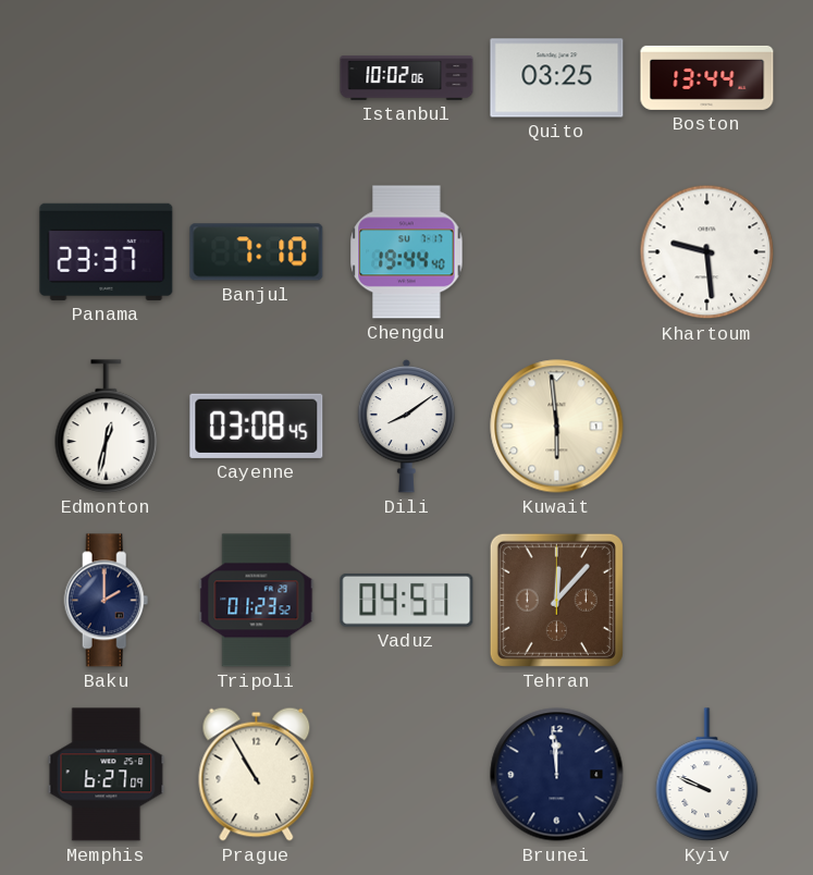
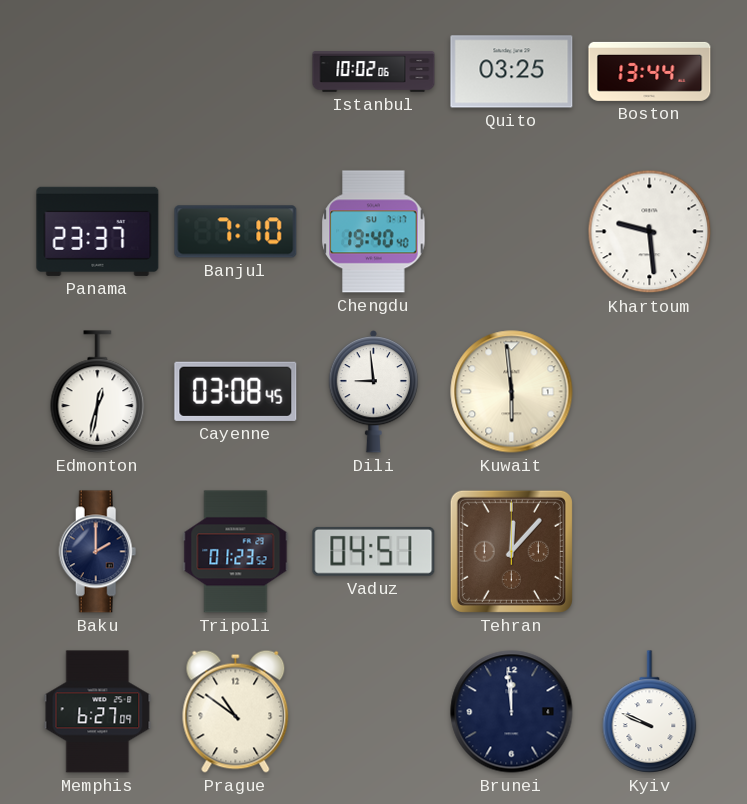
Chengdu: 19:44 -> 19:40 (374, 232)
Dili: 8:09 -> 8:59 (374, 391)
Prague: 10:55 -> 10:51 (236, 711)
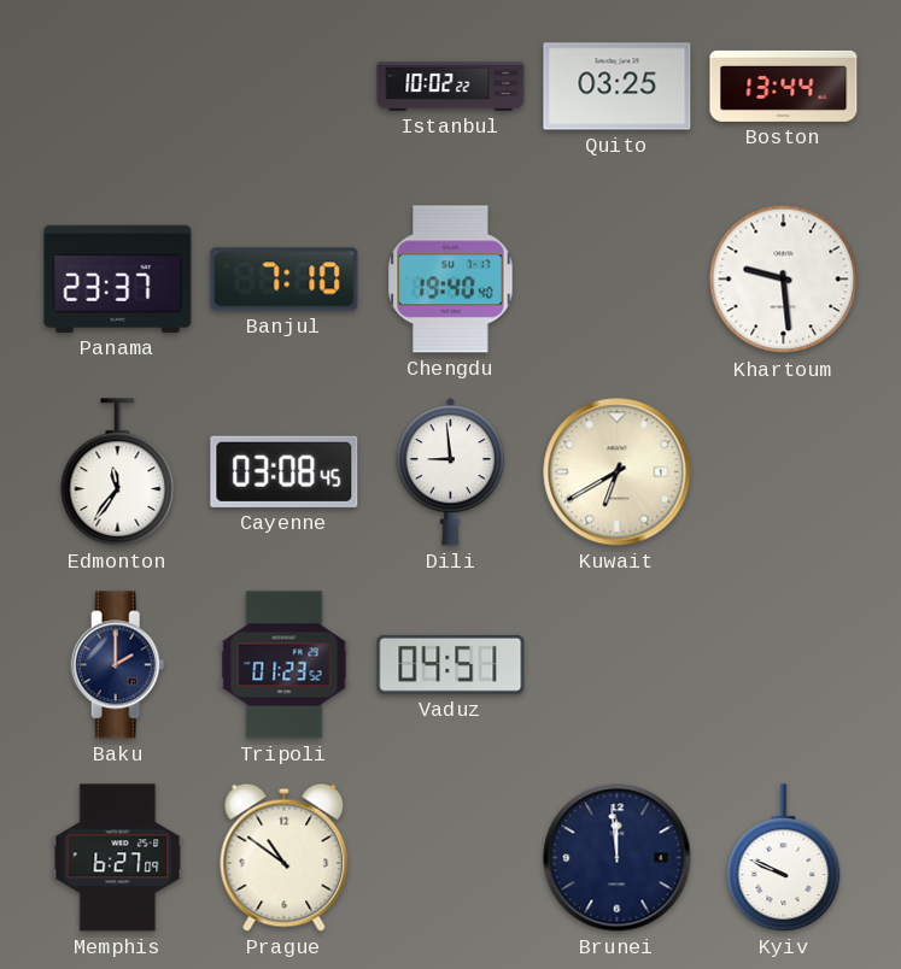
Istanbul: 10:02:06 -> 10:02:22 (451, 87)
Edmonton: 12:32 -> 11:36 (118, 472)
Kuwait: 5:59 -> 6:40 (618, 472)
Tehran: 12:07 -> none (511, 551)
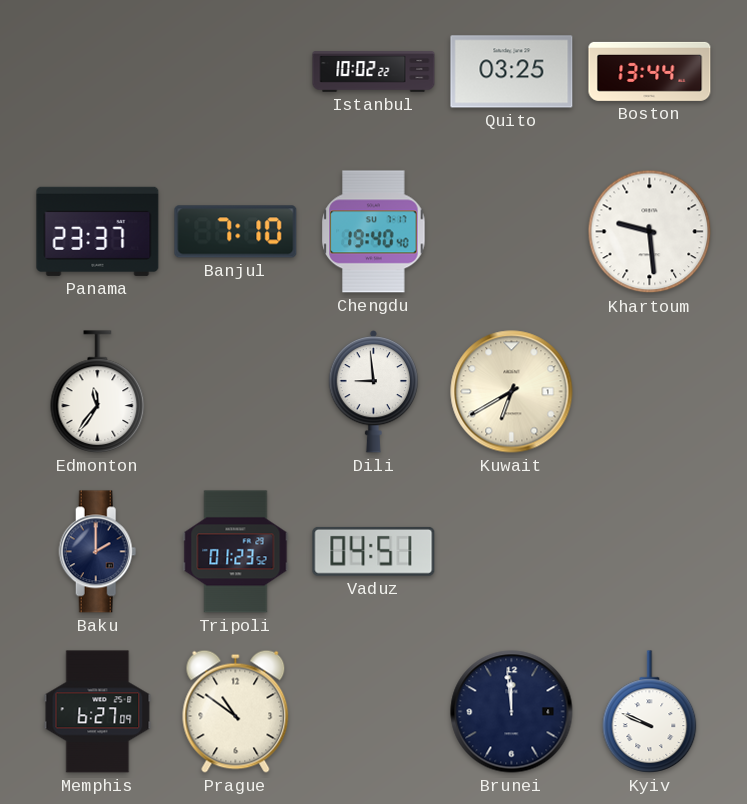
Cayenne: 03:08 -> none (285, 471)
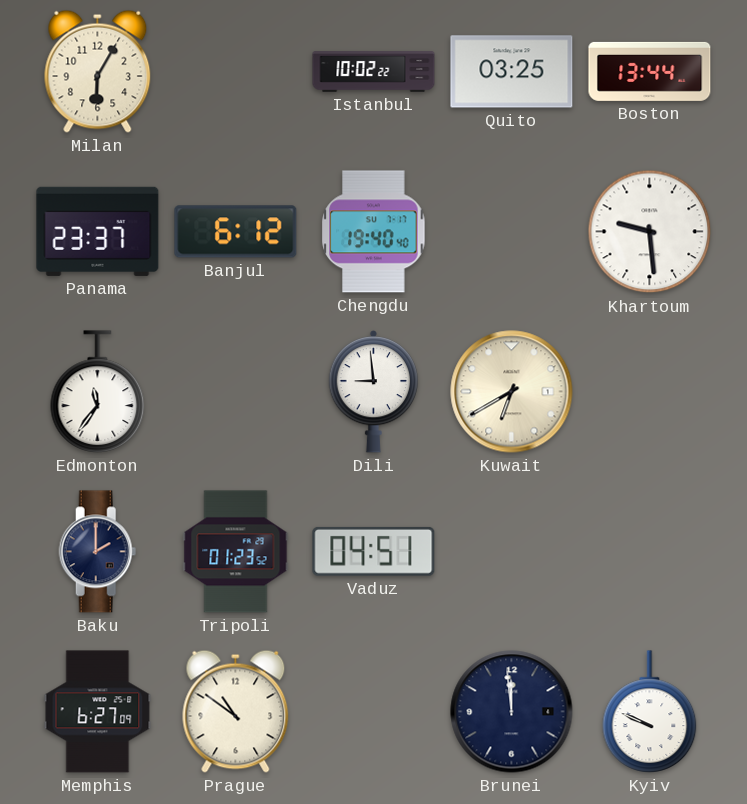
Milan: none -> 6:05 (98, 71)
Banjul: 7:10 -> 6:12 (236, 232)
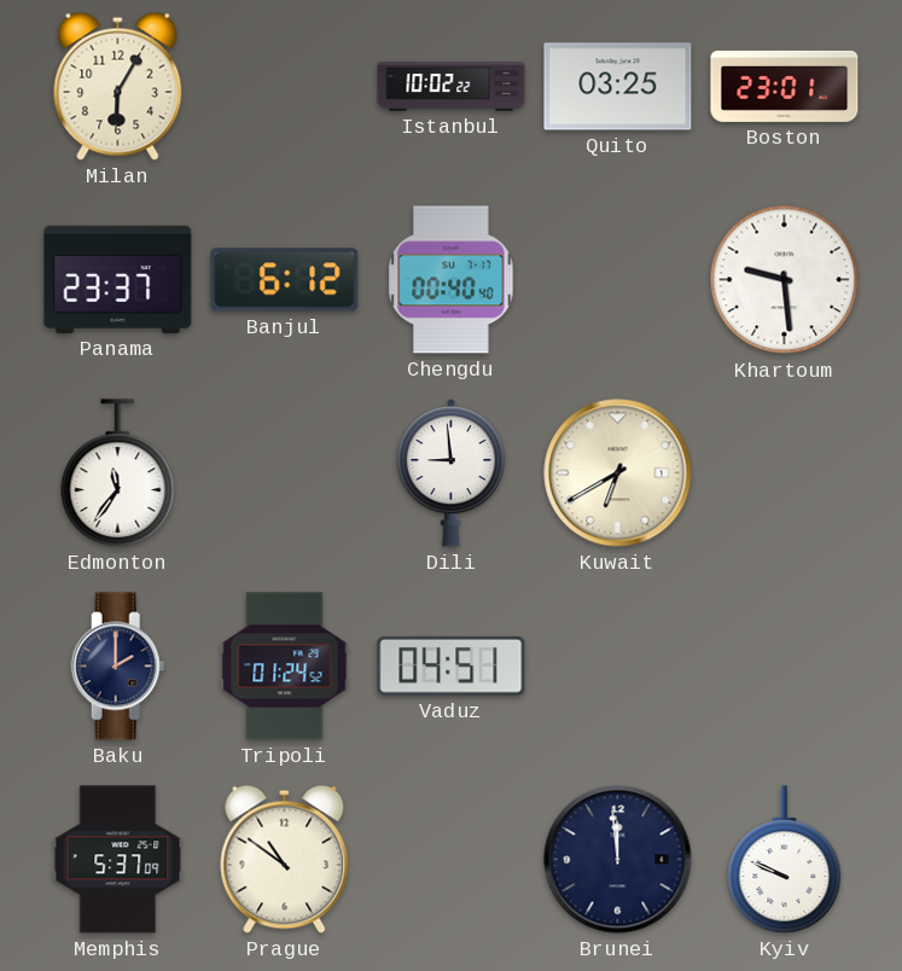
Boston: 13:44 -> 23:01 (785, 86)
Chengdu: 19:40 -> 00:40 (452, 280)
Tripoli: 01:23 -> 01:24 (285, 667)
Memphis: 6:27 -> 5:37 (118, 860)
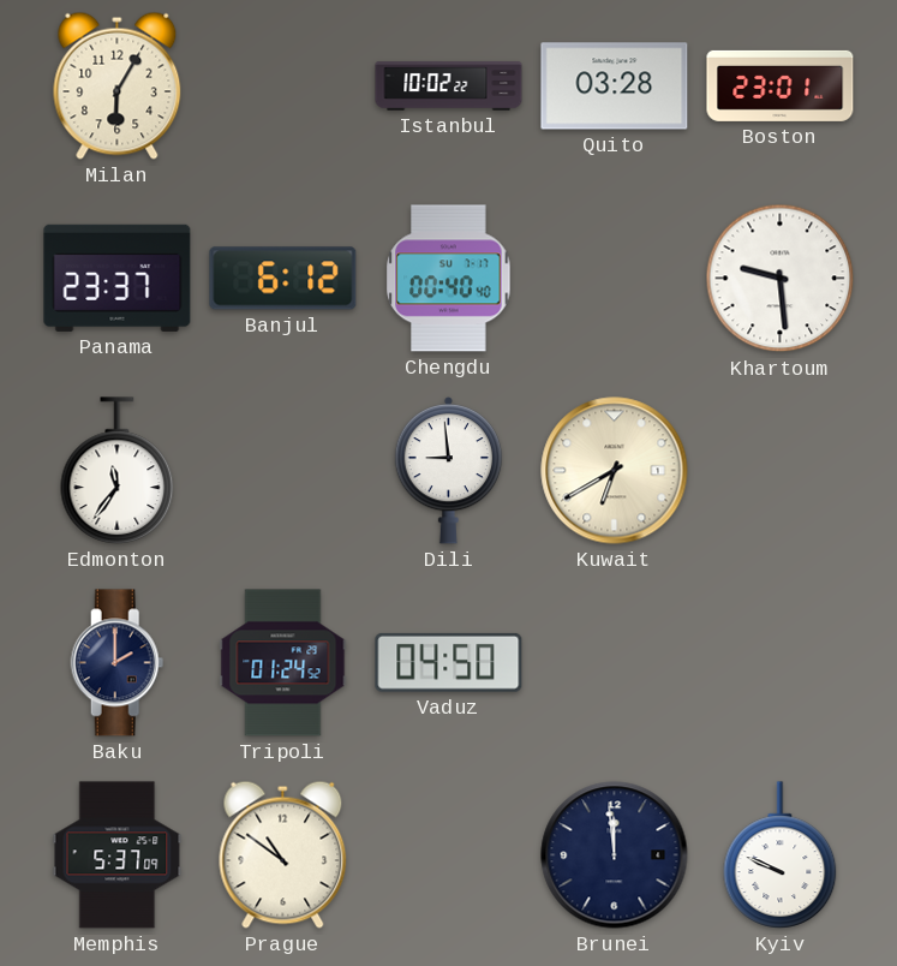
Quito: 03:25 -> 03:28 (615, 87)
Vaduz: 04:51 -> 04:50 (449, 662)
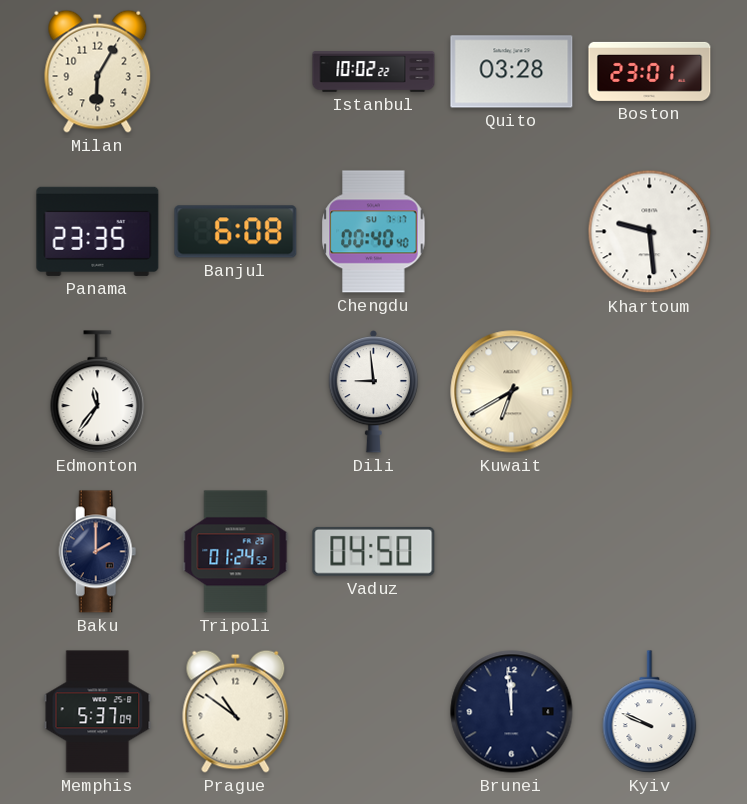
Panama: 23:37 -> 23:35 (98, 231)
Banjul: 6:12 -> 6:08 (236, 232)
